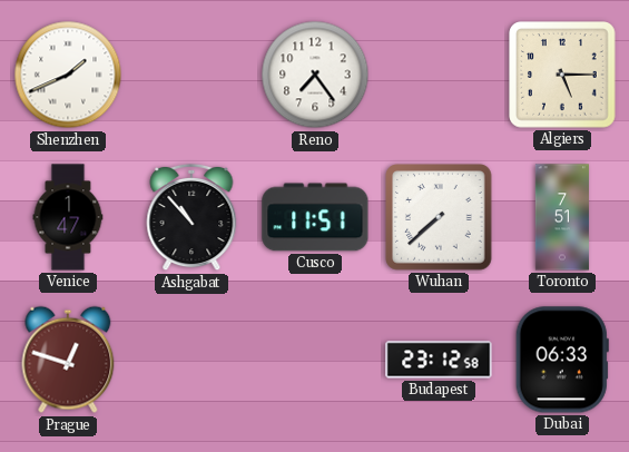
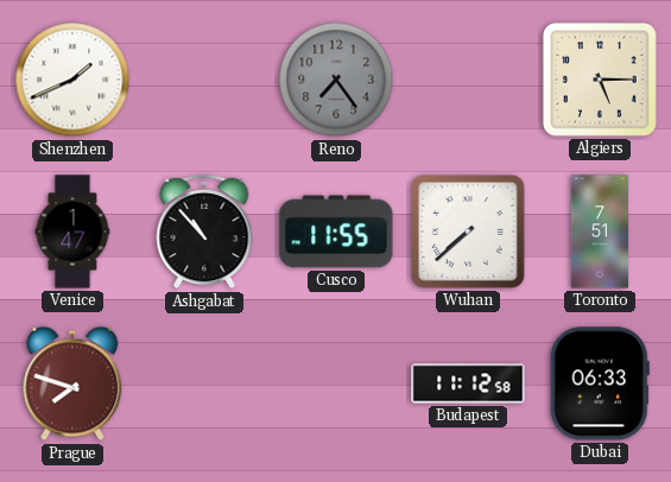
Reno dial: white -> grey (336, 80)
Cusco: 11:51 -> 11:55 (336, 232)
Prague: 12:48 -> 7:48 (72, 383)
Budapest: 23:12 -> 11:12 (468, 383)
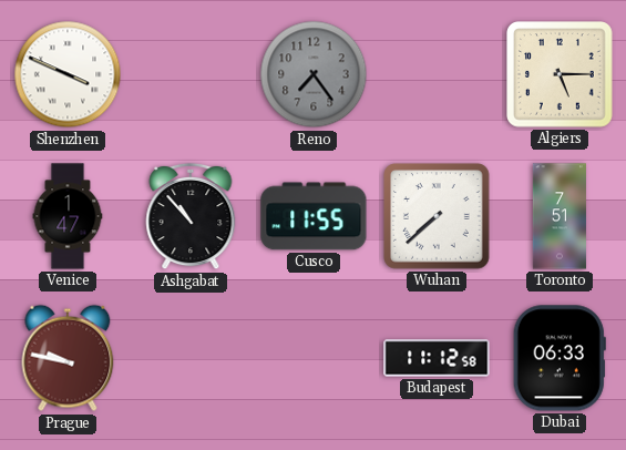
Shenzhen: 1:41 -> 3:49 (68, 74)
Prague: 7:48 -> 9:47 (68, 358)
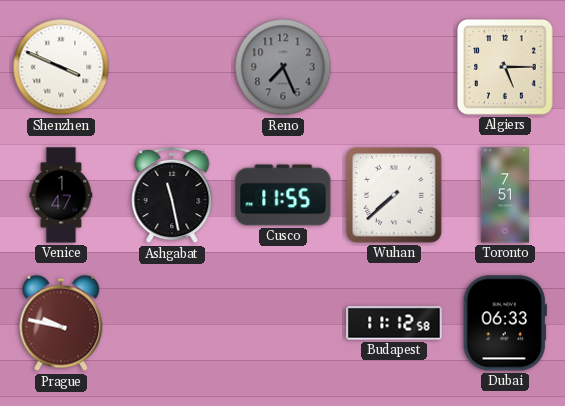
Reno: 7:24 -> 7:26 (283, 67)
Ashgabat: 10:53 -> 11:28 (172, 195)
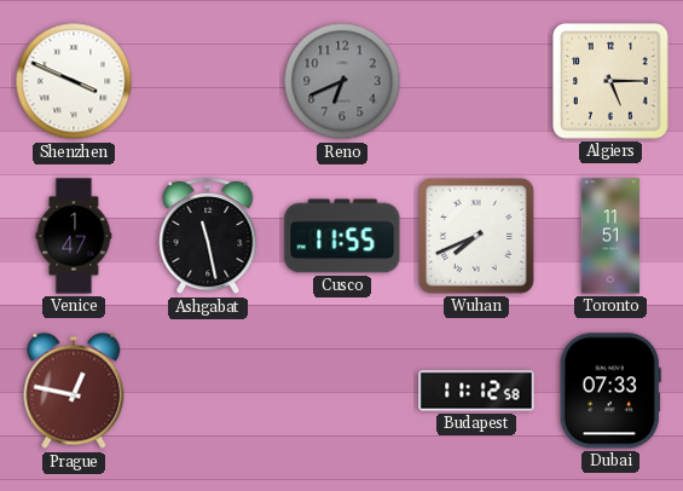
Reno: 7:26 -> 6:41 (342, 81)
Wuhan: 7:38 -> 7:41 (476, 236)
Toronto: 7:51 -> 11:51 (610, 236)
Prague: 9:47 -> 12:47 (74, 391)
Dubai: 06:33 -> 07:33 (610, 391)
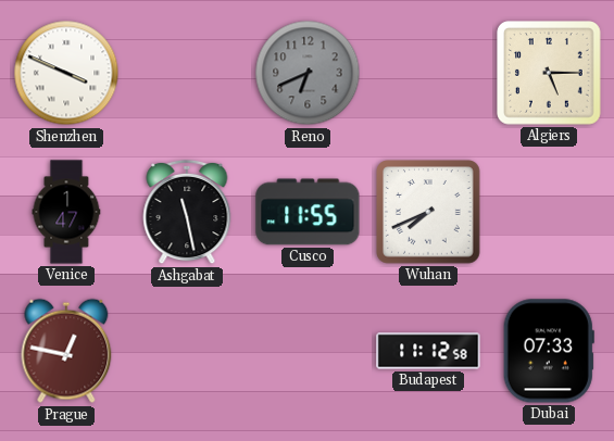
Toronto: 11:51 -> none (610, 236)
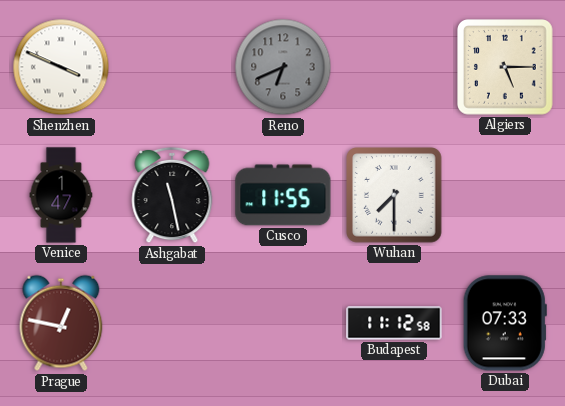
Wuhan: 7:41 -> 7:30 (394, 195)
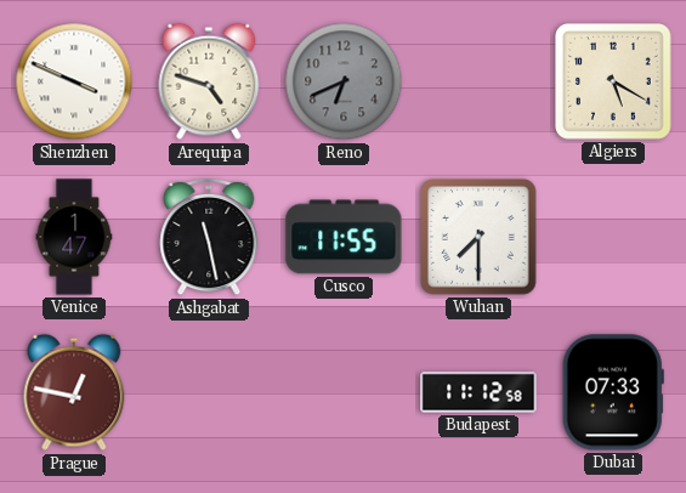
Arequipa: none -> 4:48 (209, 81)
Algiers: 5:15 -> 5:20 (613, 81)
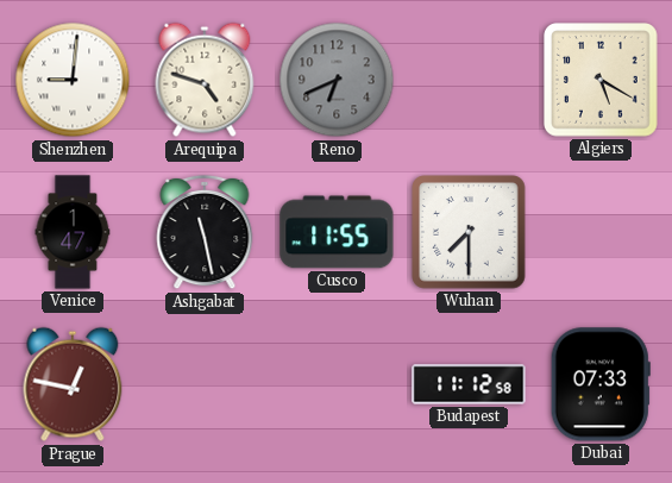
Shenzhen: 3:49 -> 9:01 (73, 80)
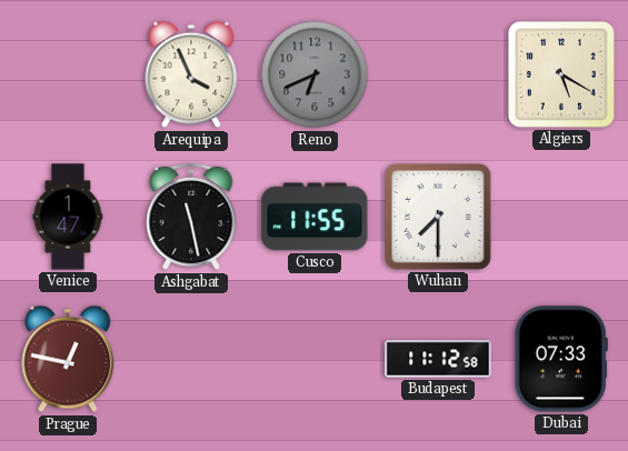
Shenzhen: 9:01 -> none (73, 80)
Arequipa: 4:48 -> 3:56 (191, 74)
